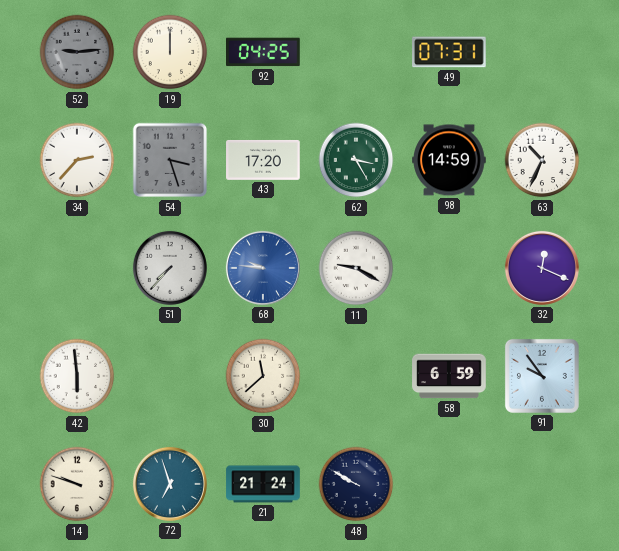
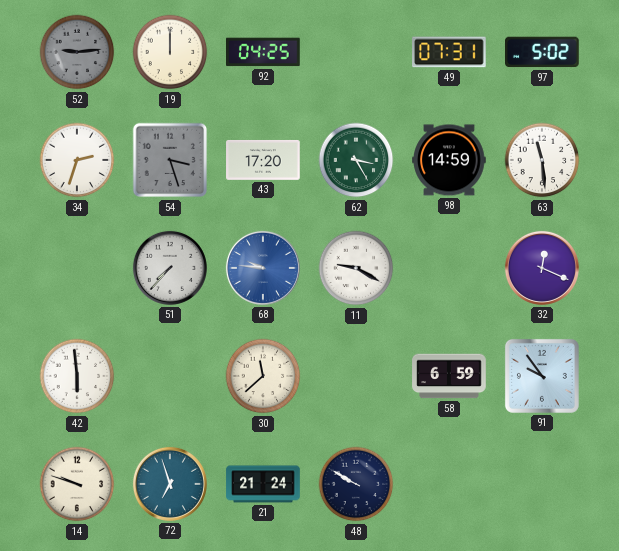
97: none -> 5:02 (543, 52)
34: 2:37 -> 2:33 (77, 160)
63: 10:34 -> 11:29 (542, 160)
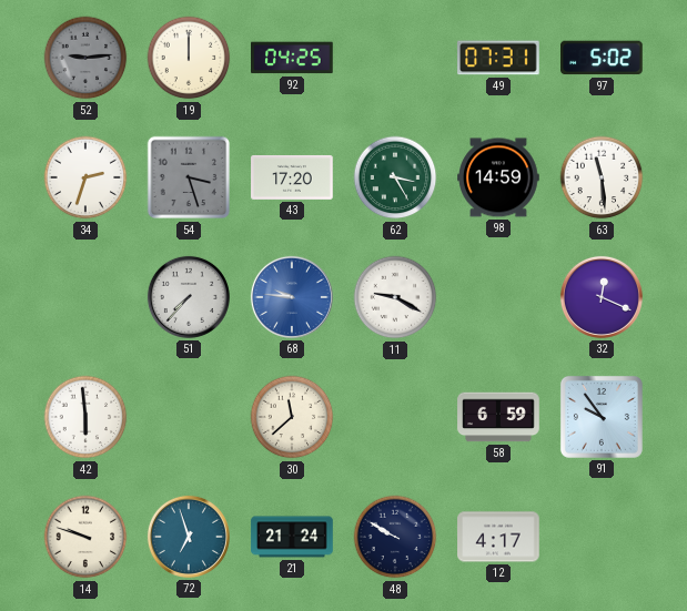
12: none -> 4:17 (498, 537)
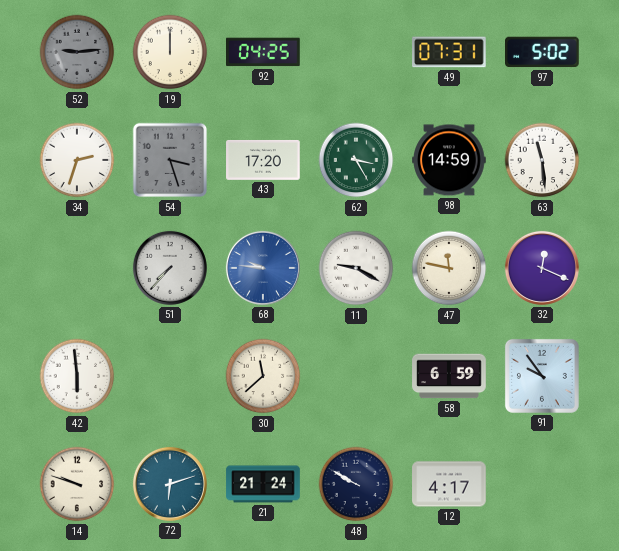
47: none -> 11:47 (449, 268)
72: 6:57 -> 6:12 (170, 484)
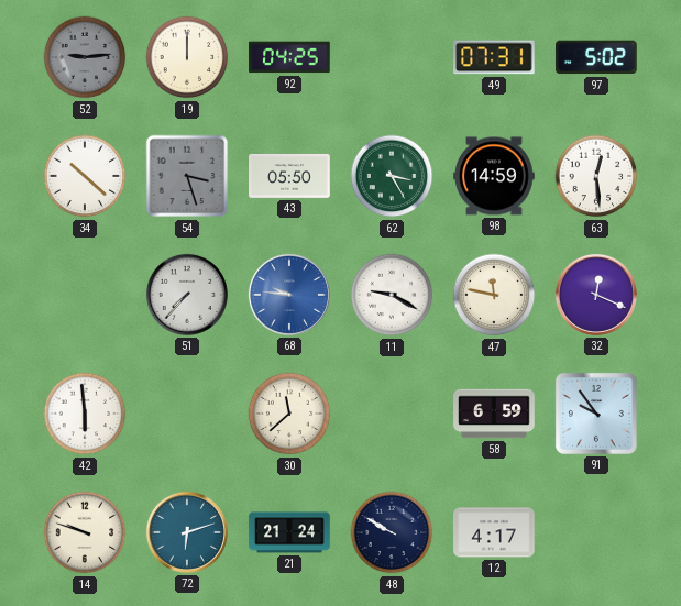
34: 2:33 -> 10:22 (85, 176)
43: 17:20 -> 05:50 (289, 176)
63: 11:29 -> 12:29 (596, 176)
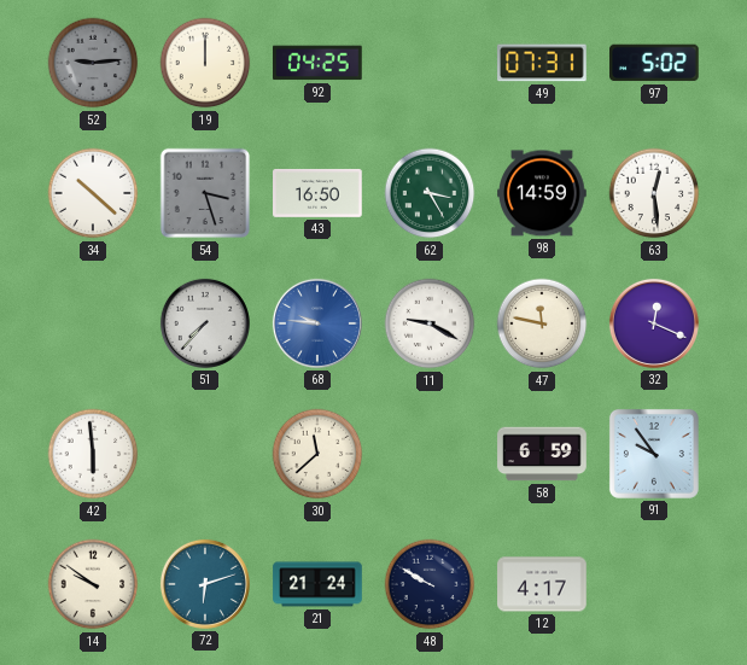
43: 05:50 -> 16:50 (317, 193)
14: 9:48 -> 9:51 (93, 584)
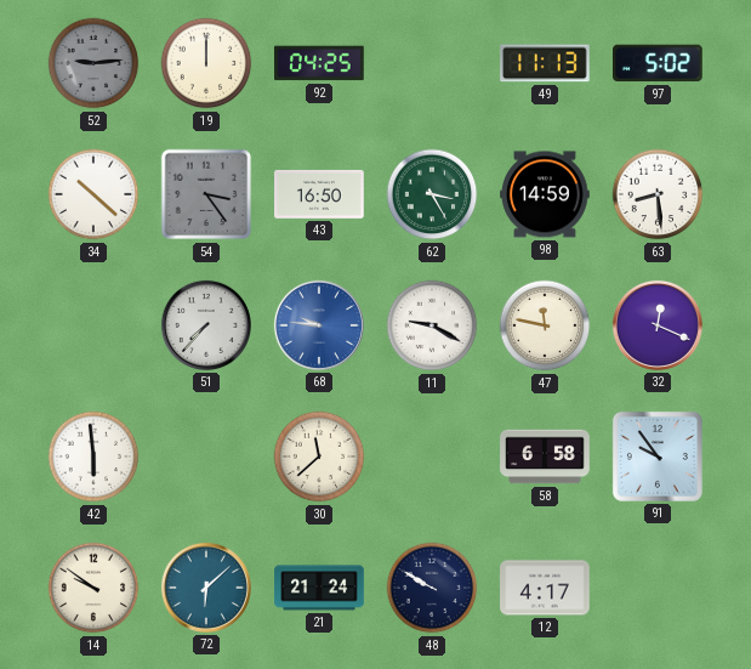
49: 07:31 -> 11:13 (545, 63)
54: 3:27 -> 3:24 (206, 194)
63: 12:29 -> 8:29 (658, 194)
58: 6:59 -> 6:58 (545, 457)
72: 6:12 -> 6:08 (206, 588)
